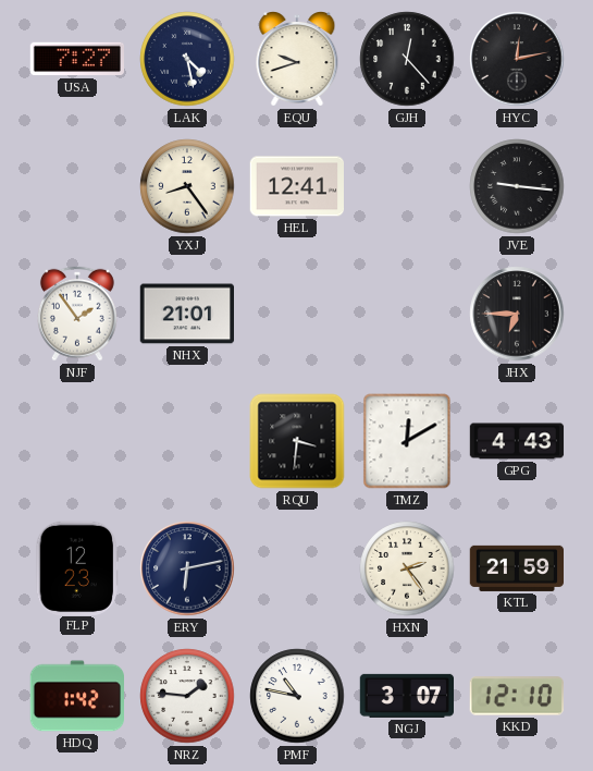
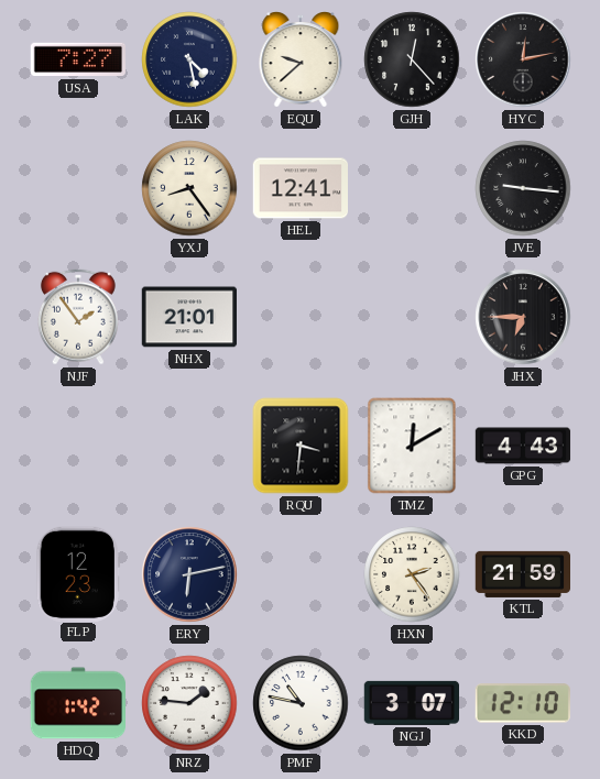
EQU: 9:42 -> 9:38 (301, 61)
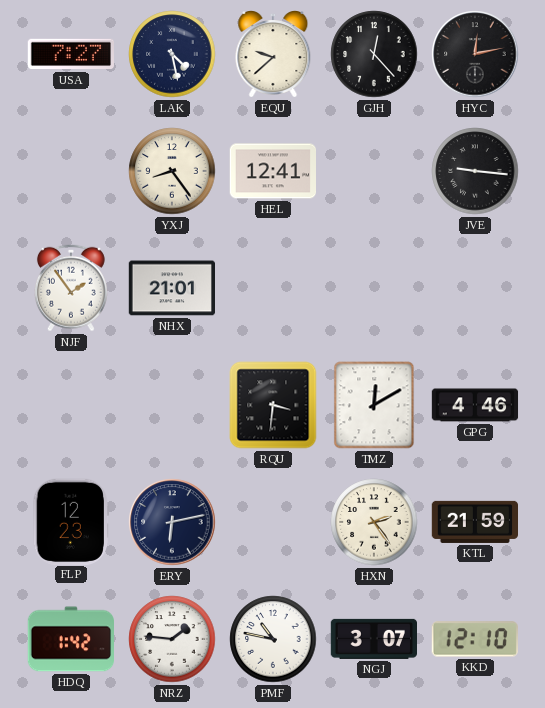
JHX: 6:45 -> none (523, 317)
GPG: 4:43 -> 4:46 (475, 405)
